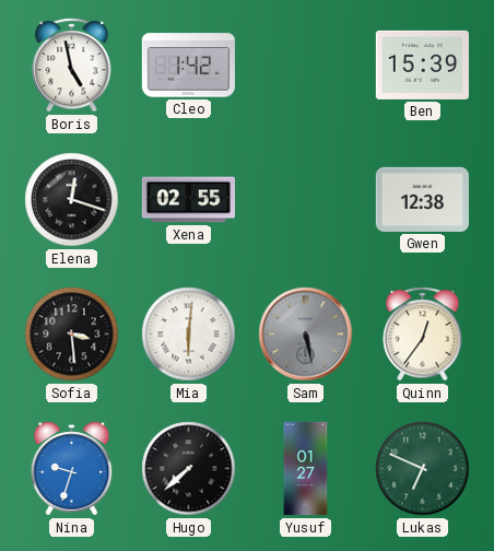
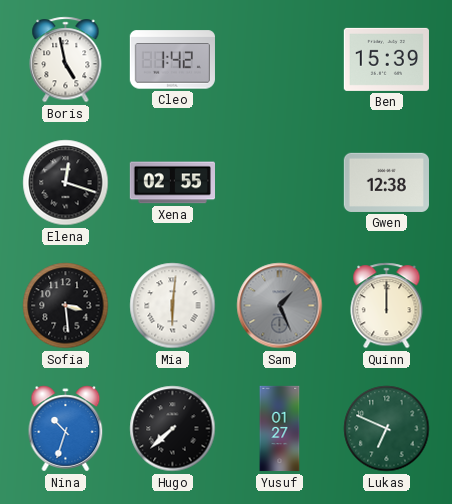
Sam: 5:28 -> 1:26 (280, 306)
Quinn: 12:36 -> 12:00 (387, 306)
Nina: 9:33 -> 10:33 (66, 429)
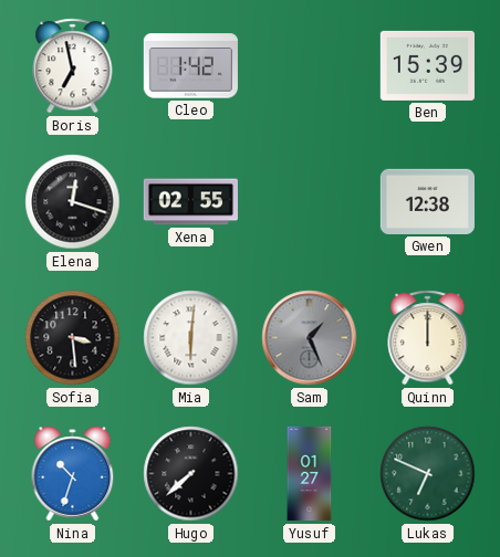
Boris: 4:58 -> 6:58 (73, 66)
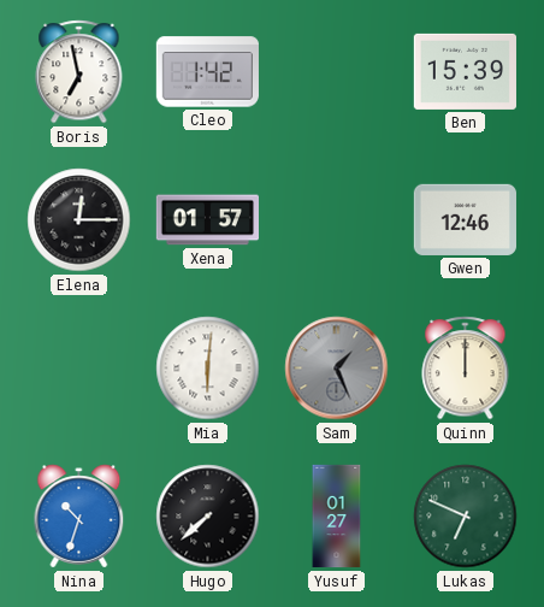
Elena: 12:18 -> 12:15 (79, 220)
Xena: 02:55 -> 01:57 (207, 220)
Gwen: 12:38 -> 12:46 (465, 219)
Sofia: 3:29 -> none (73, 338)
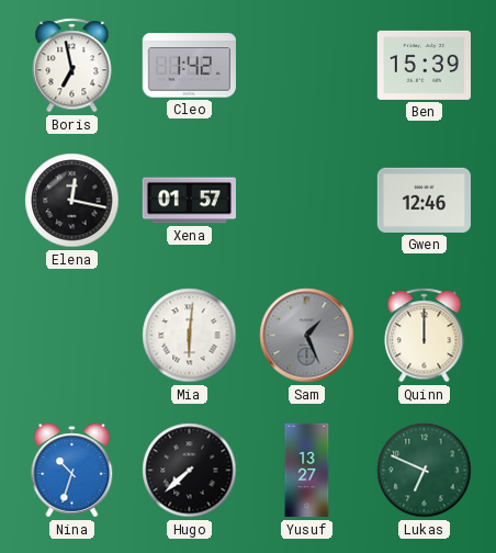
Elena: 12:15 -> 12:17 (72, 201)
Yusuf: 01:27 -> 13:27 (307, 471)
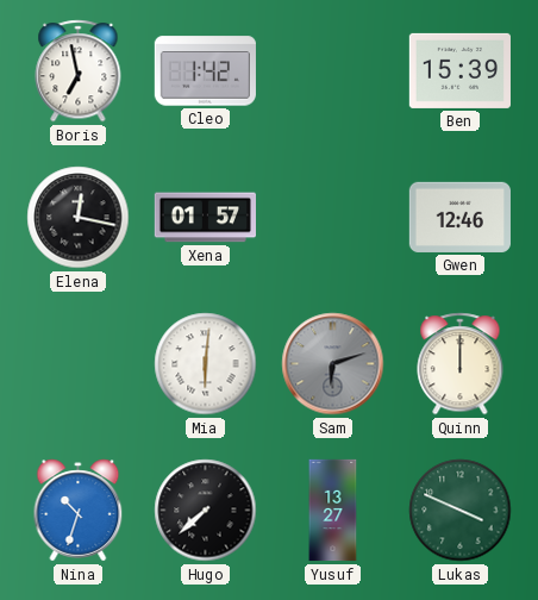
Sam: 1:26 -> 6:12 (333, 364)
Lukas: 6:49 -> 3:49 (461, 511)
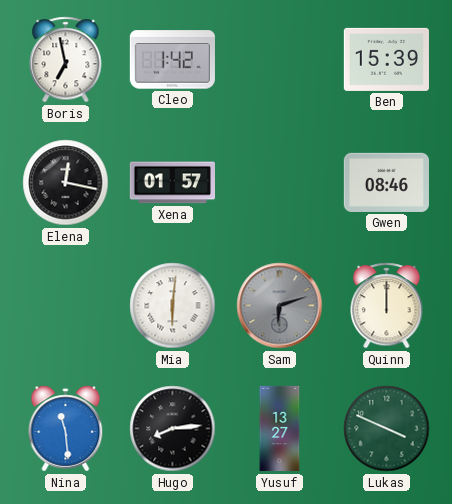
Gwen: 12:46 -> 08:46 (386, 182)
Nina: 10:33 -> 11:29 (66, 429)
Hugo: 7:38 -> 8:14 (173, 429)
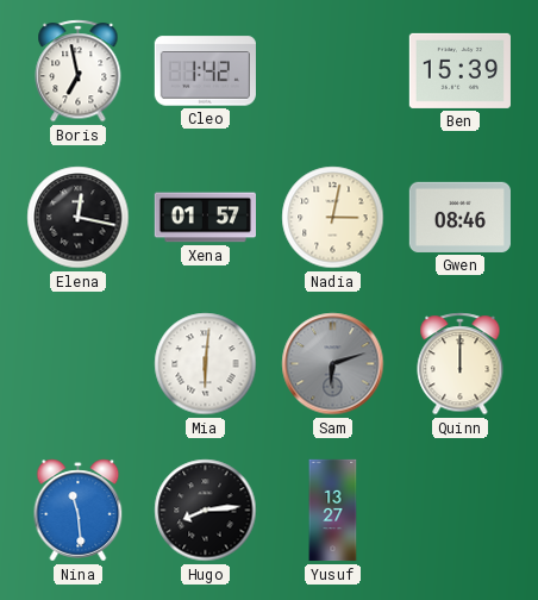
Nadia: none -> 3:02 (333, 218)
Lukas: 3:49 -> none (387, 429)
